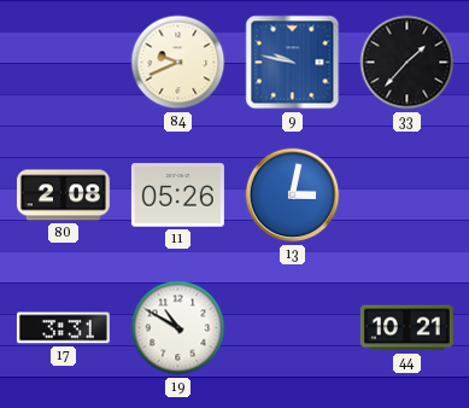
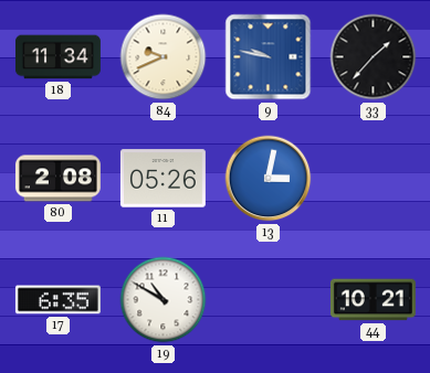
18: none -> 11:34 (57, 57)
17: 3:31 -> 6:35 (57, 300)
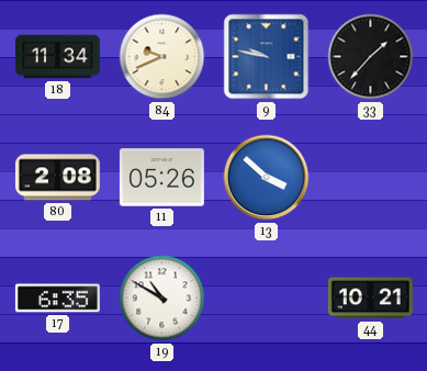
13: 3:02 -> 3:52 (267, 178)
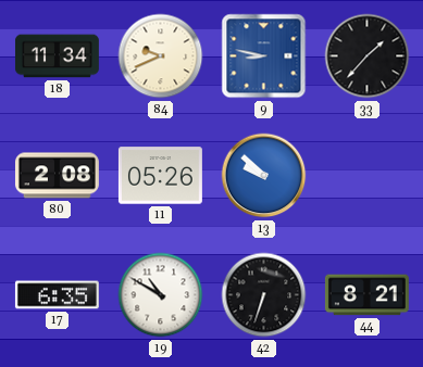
9: 9:47 -> 8:47 (264, 56)
13: 3:52 -> 9:52 (264, 176)
42: none -> 6:33 (264, 295)
44: 10:21 -> 8:21 (366, 295)
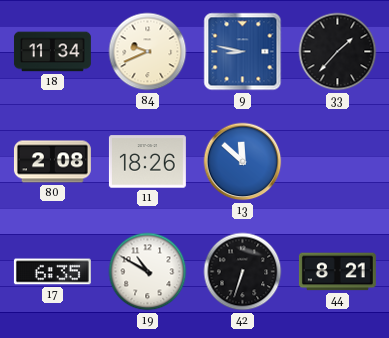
11: 05:26 -> 18:26 (147, 162)
13: 9:52 -> 11:52 (243, 162)
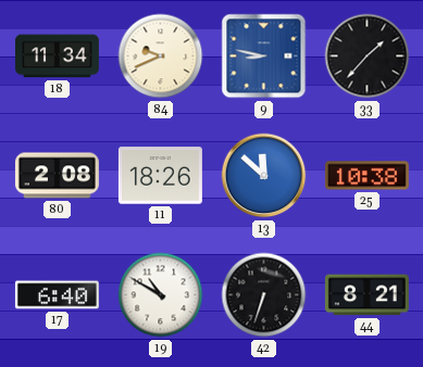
25: none -> 10:38 (366, 176)
17: 6:35 -> 6:40 (57, 295)
